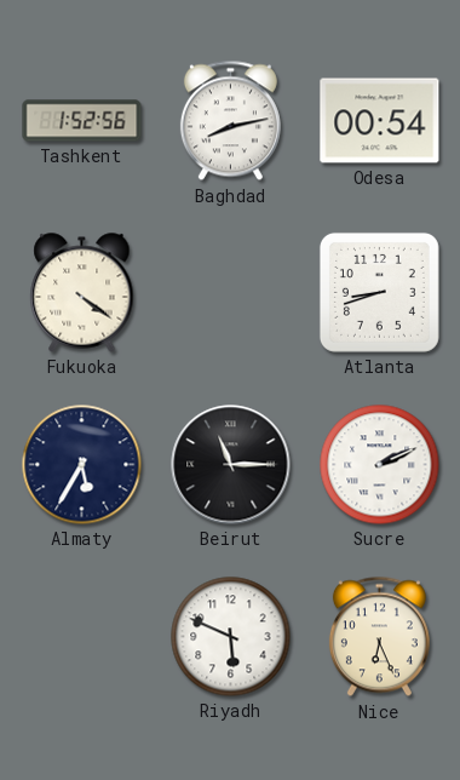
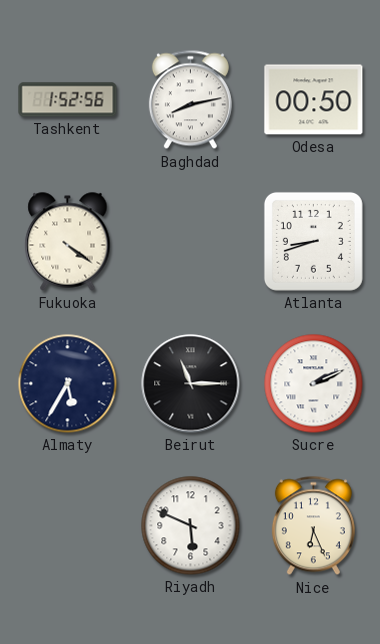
Odesa: 00:54 -> 00:50 (314, 100)
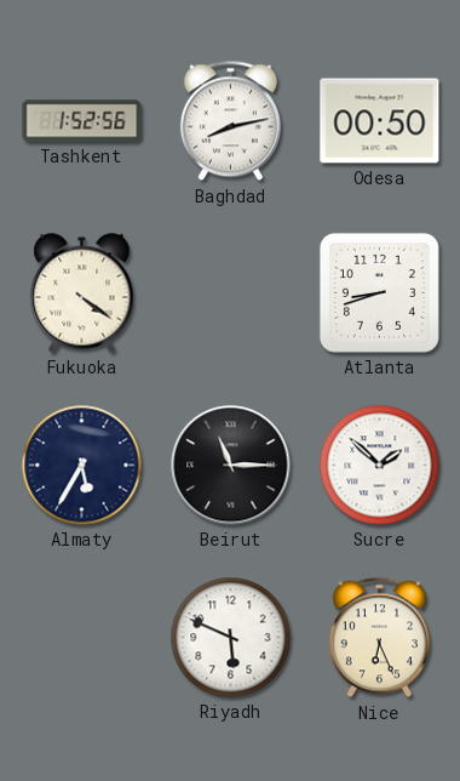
Sucre: 2:11 -> 1:52 (380, 466)
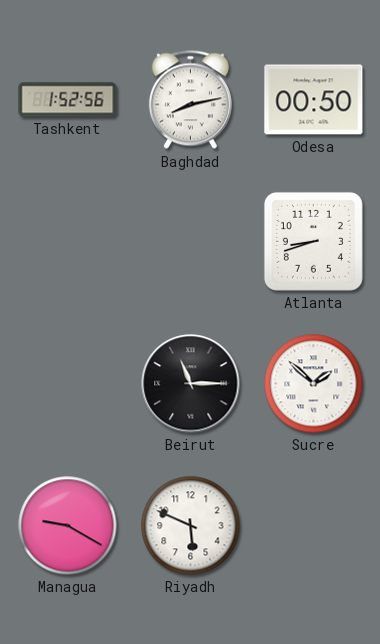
Fukuoka: 4:21 -> none (82, 293)
Almaty: 5:35 -> none (82, 466)
Managua: none -> 9:20 (68, 526)
Nice: 6:26 -> none (379, 638)
